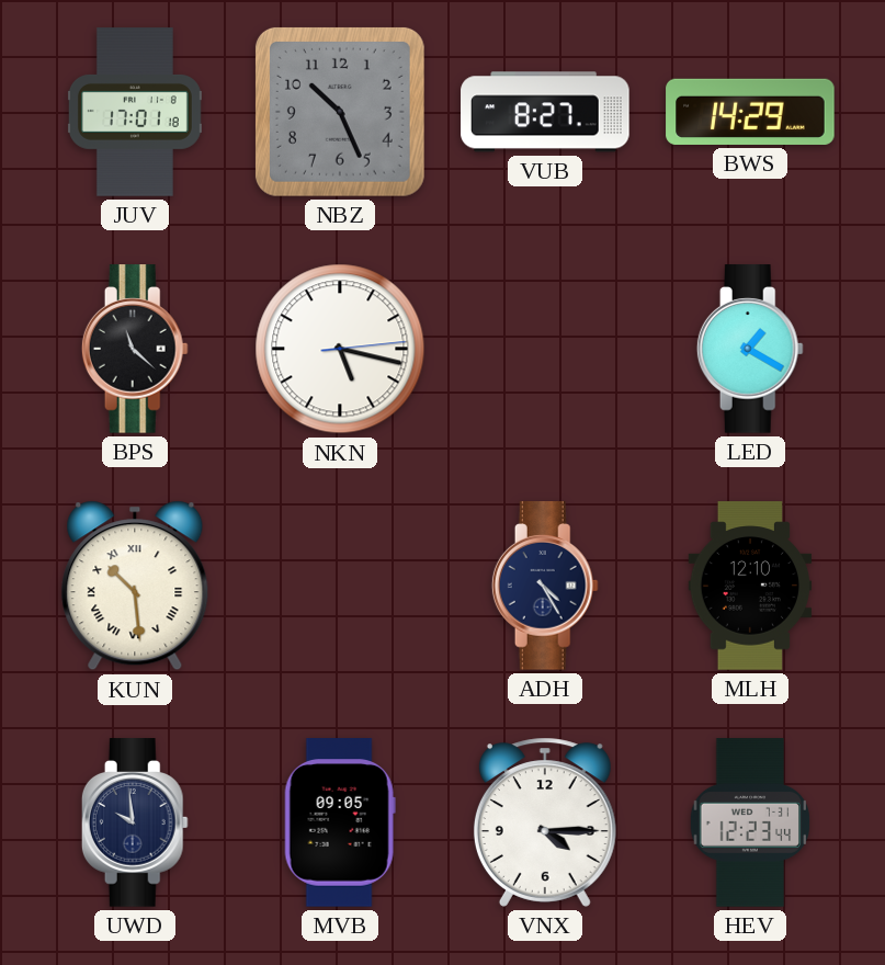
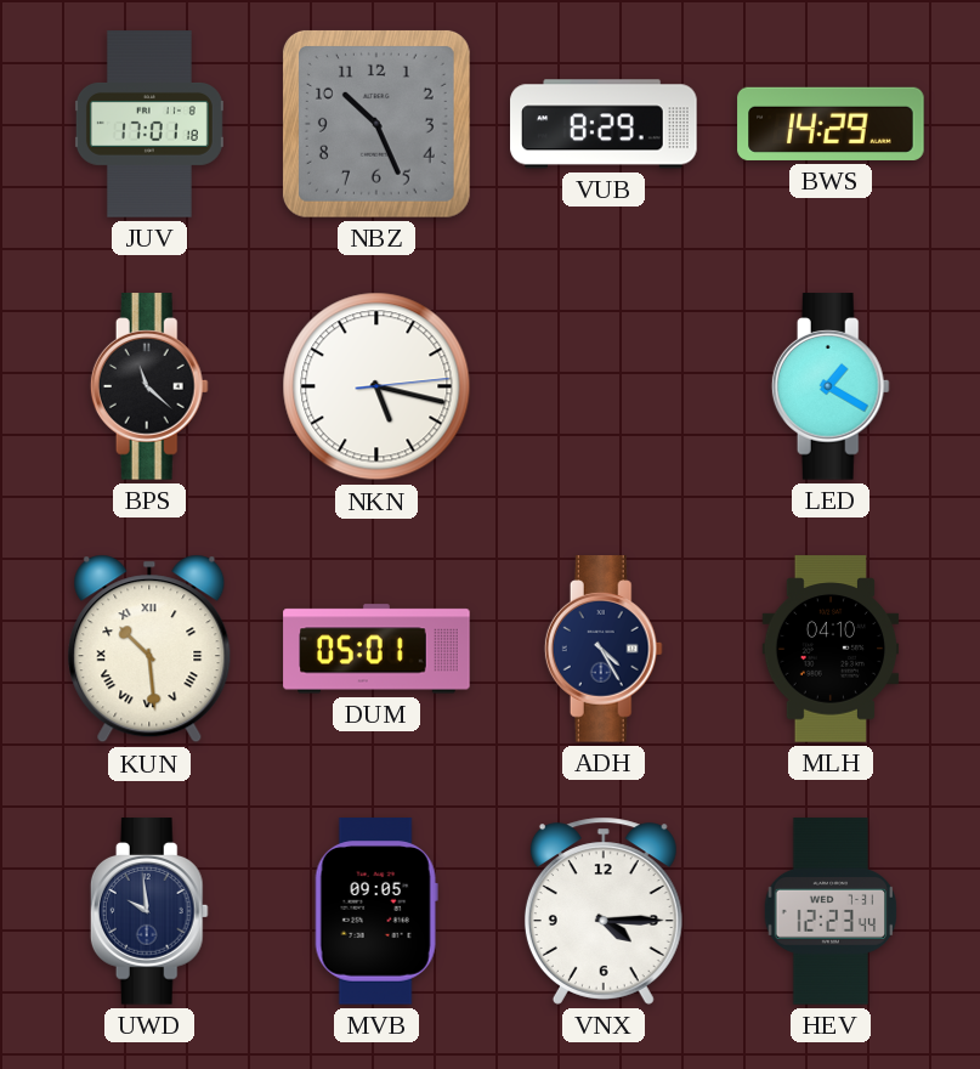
VUB: 8:27 -> 8:29 (604, 124)
DUM: none -> 05:01 (376, 649)
MLH: 12:10 -> 04:10 (831, 649)
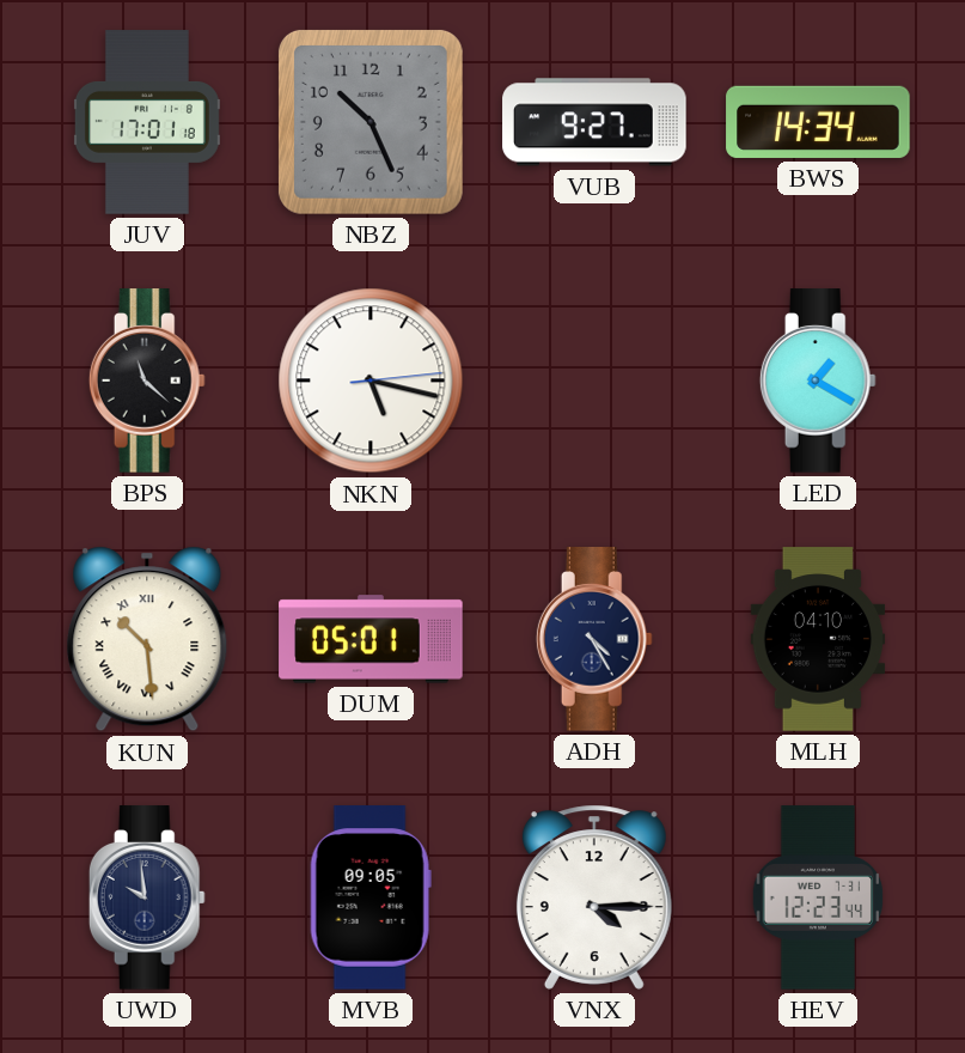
VUB: 8:29 -> 9:27 (594, 122)
BWS: 14:29 -> 14:34 (818, 122)
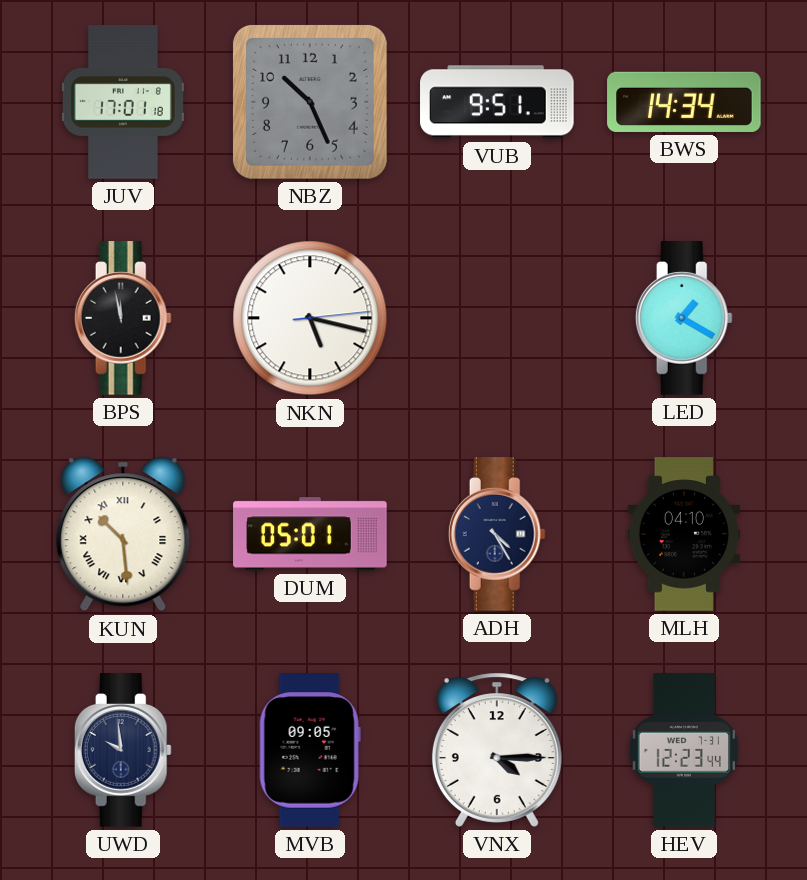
VUB: 9:27 -> 9:51 (497, 102)
BPS: 11:22 -> 11:58 (123, 318)
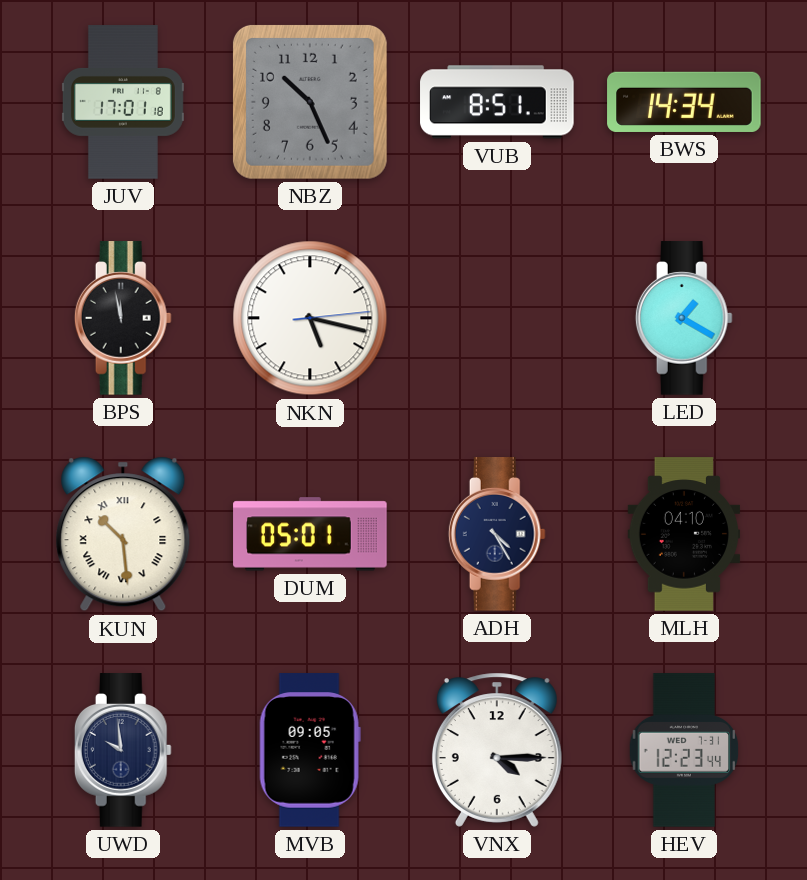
VUB: 9:51 -> 8:51 (497, 102)
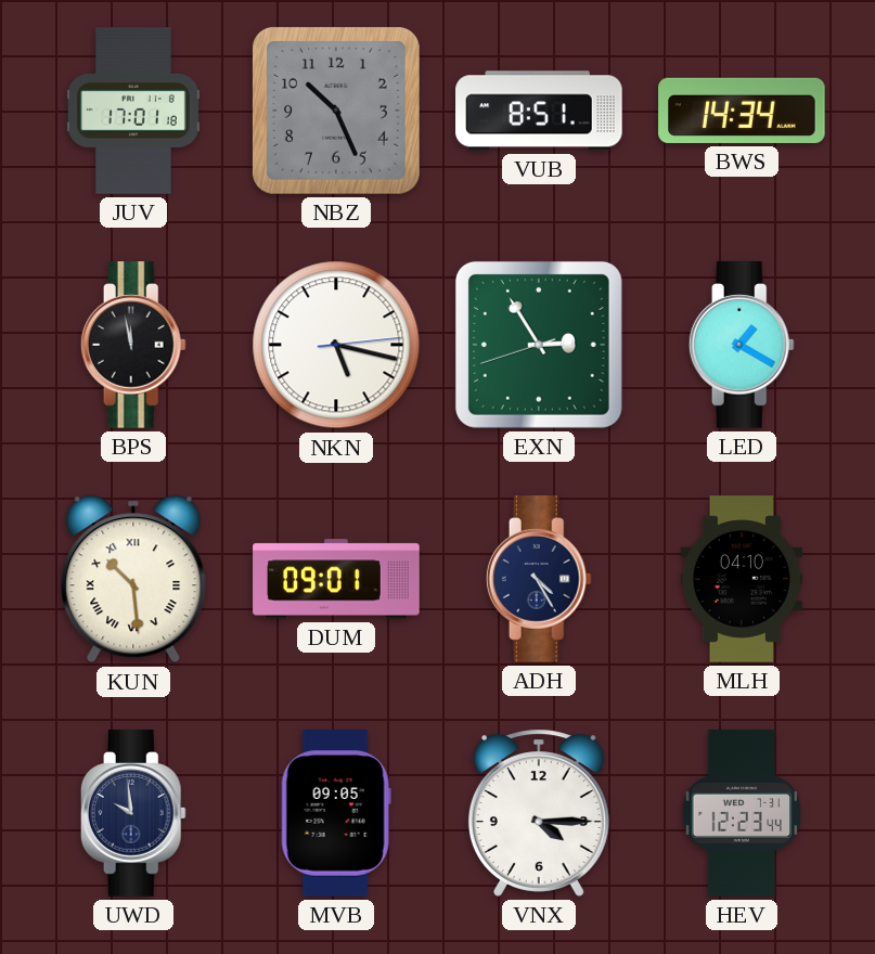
EXN: none -> 2:54 (539, 345)
DUM: 05:01 -> 09:01 (336, 579)
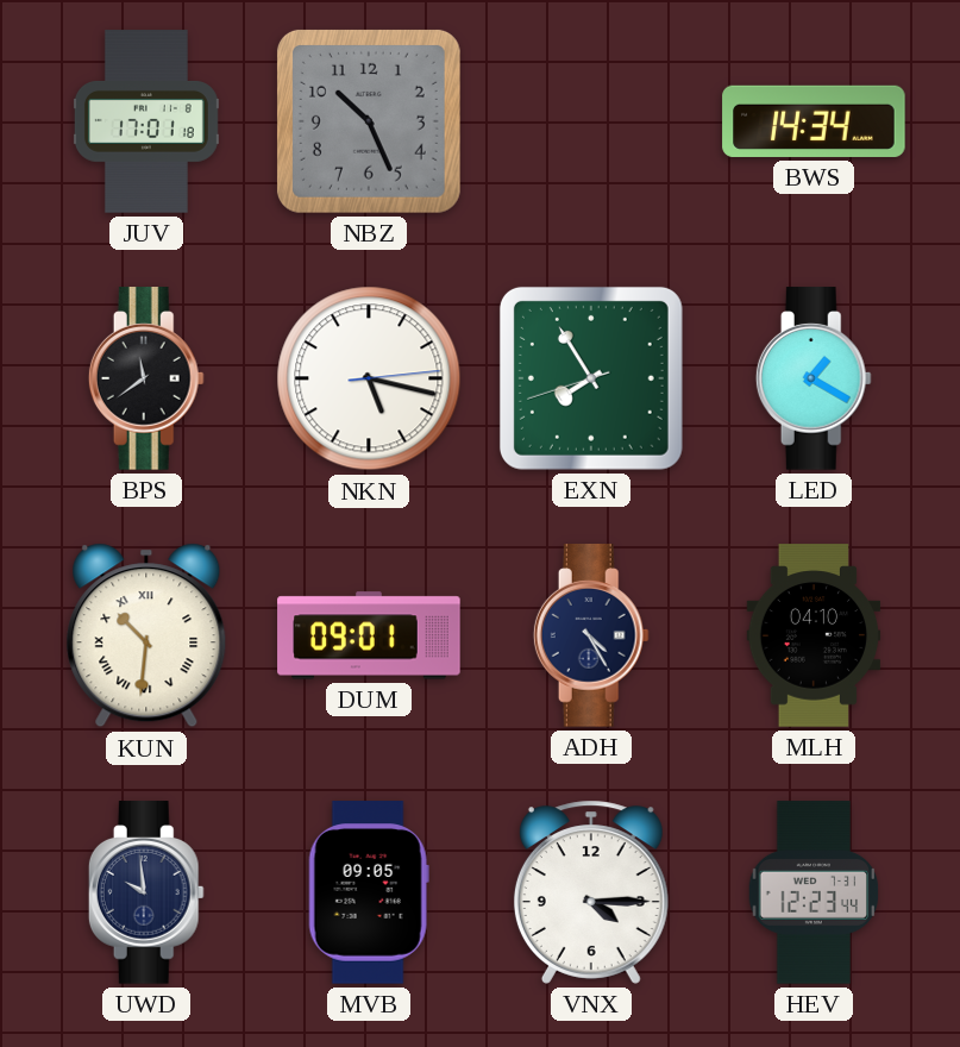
VUB: 8:51 -> none (539, 111)
BPS: 11:58 -> 11:39 (146, 378)
EXN: 2:54 -> 7:54 (591, 378)
KUN: 10:29 -> 10:31 (146, 635)
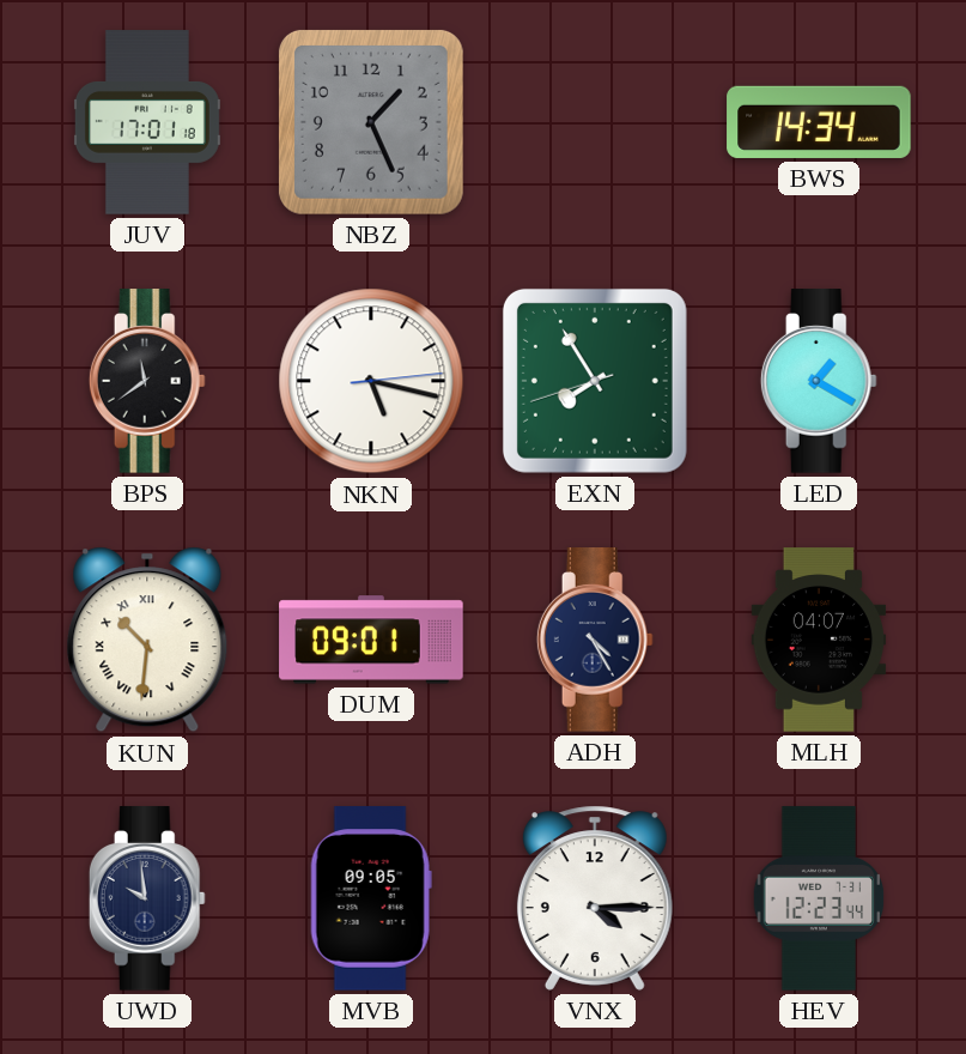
NBZ: 10:26 -> 1:26 (371, 122)
MLH: 04:10 -> 04:07 (819, 640)
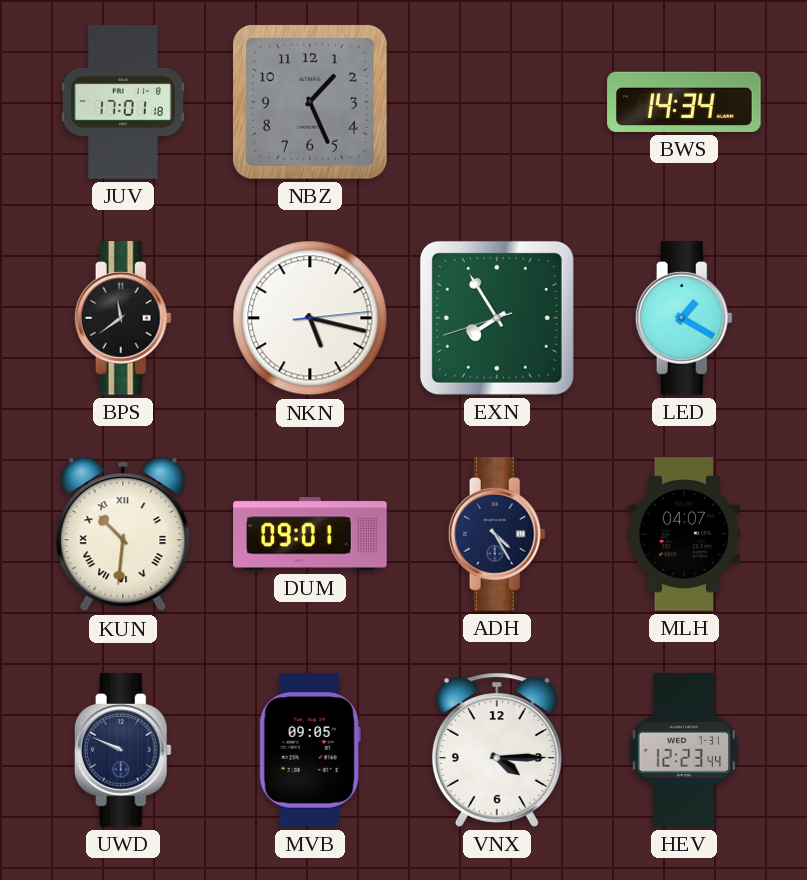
UWD: 9:59 -> 9:49 (123, 750)
